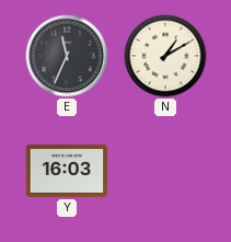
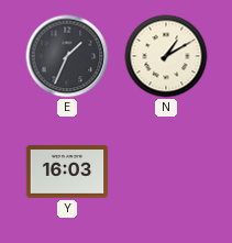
E: 11:34 -> 1:34 (67, 56)
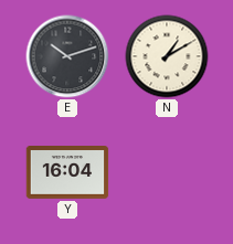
E: 1:34 -> 10:12 (67, 56)
Y: 16:03 -> 16:04 (67, 173)
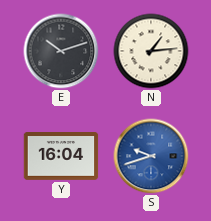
N: 1:10 -> 1:14 (151, 51)
S: none -> 9:42 (151, 156)
